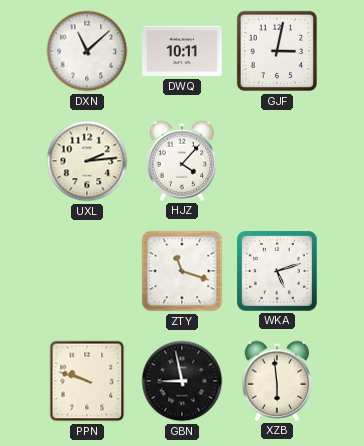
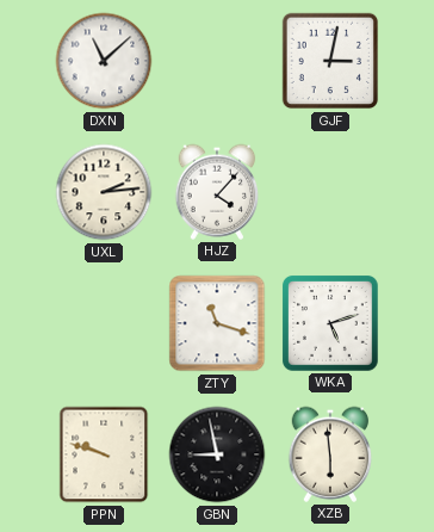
DWQ: 10:11 -> none (182, 51)
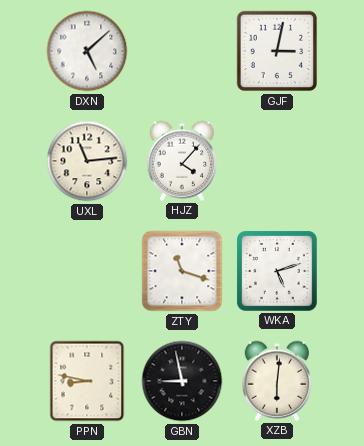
DXN: 11:08 -> 5:08 (87, 51)
UXL: 2:14 -> 11:14 (87, 161)
PPN: 9:48 -> 8:47 (87, 381)
XZB: 5:59 -> 6:01 (277, 381)
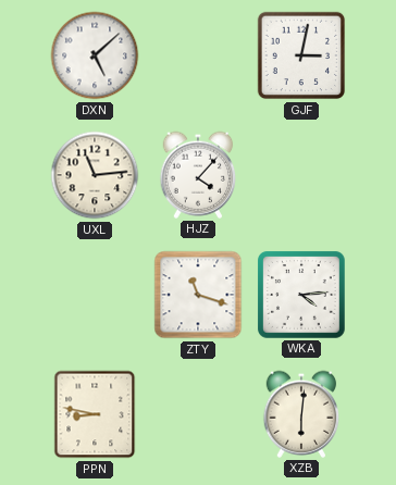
WKA: 5:12 -> 4:14 (301, 295)
GBN: 8:58 -> none (182, 381)
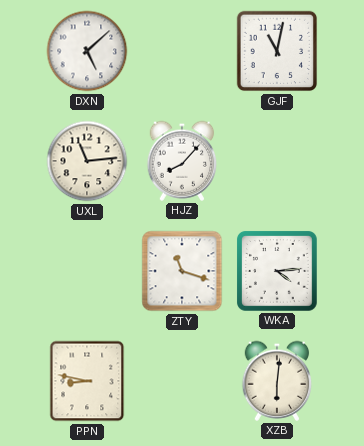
GJF: 3:02 -> 11:02 (277, 51)
HJZ: 4:07 -> 8:07 (182, 161)
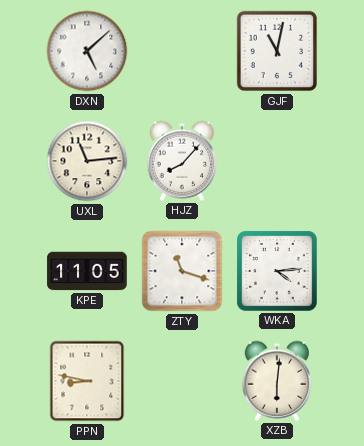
KPE: none -> 11:05 (87, 271)
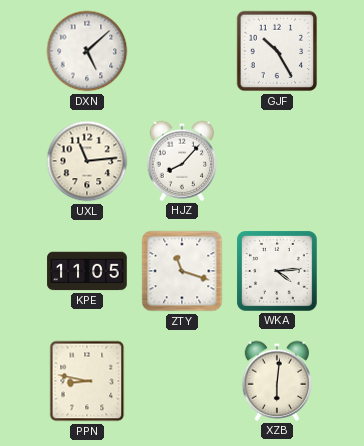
GJF: 11:02 -> 10:25 (277, 51)
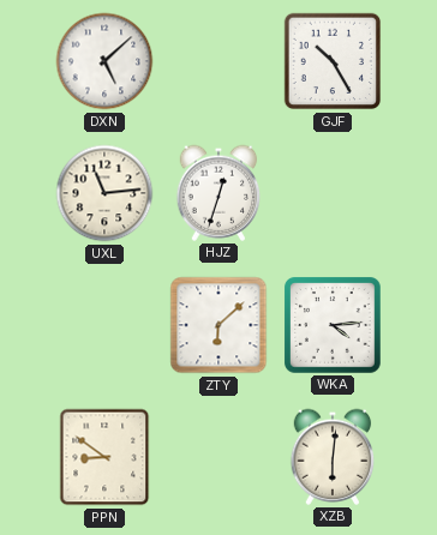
HJZ: 8:07 -> 12:33 (218, 193)
KPE: 11:05 -> none (87, 271)
ZTY: 11:18 -> 6:08 (218, 325)
PPN: 8:47 -> 8:51 (104, 457)
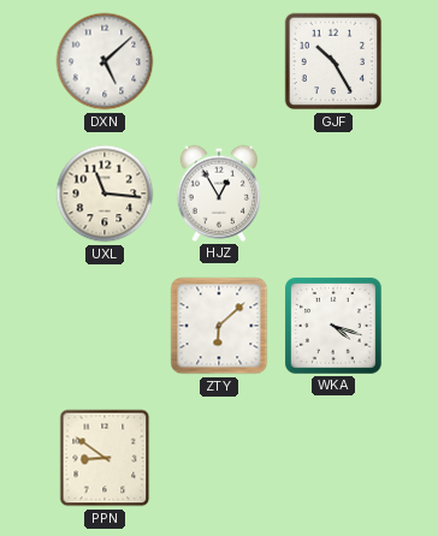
UXL: 11:14 -> 11:16 (105, 193)
HJZ: 12:33 -> 12:55 (219, 193)
WKA: 4:14 -> 4:18 (333, 326)
XZB: 6:01 -> none (333, 457)
